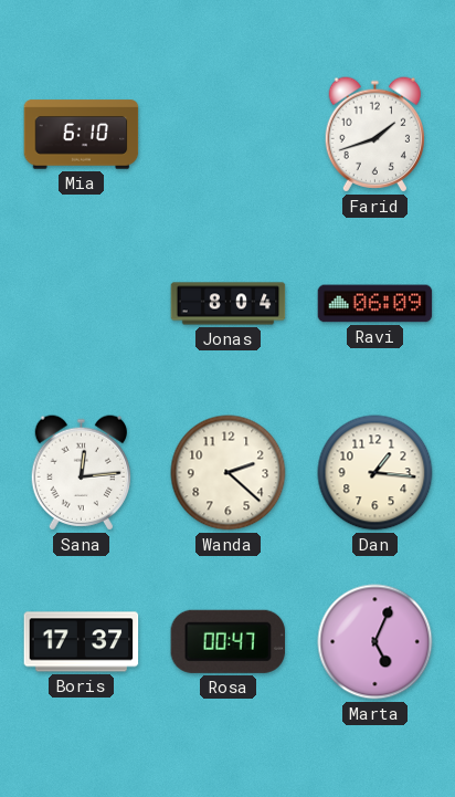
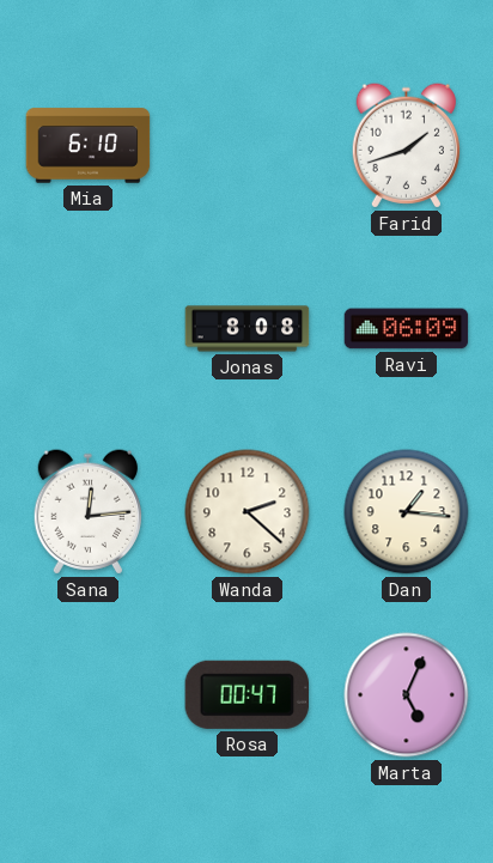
Jonas: 8:04 -> 8:08 (248, 329)
Boris: 17:37 -> none (82, 642)
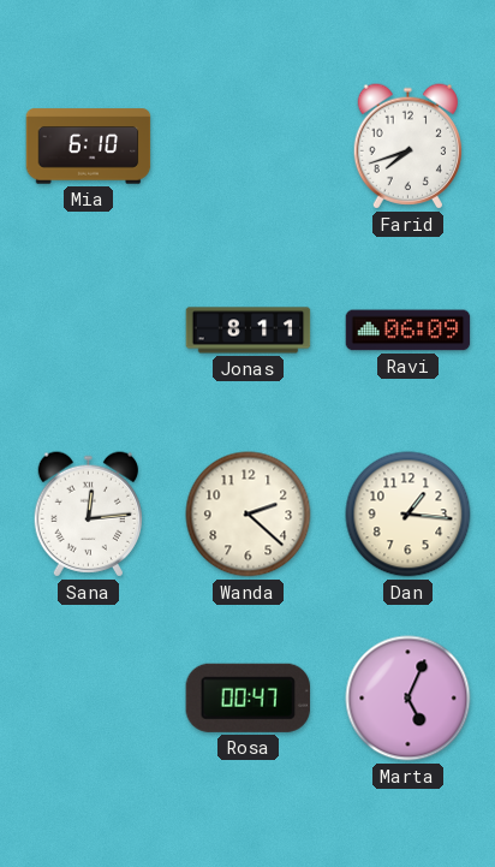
Farid: 1:42 -> 7:42 (407, 147)
Jonas: 8:08 -> 8:11 (249, 331)
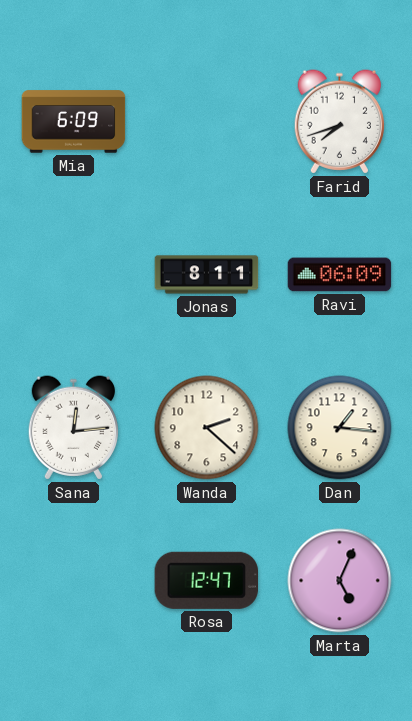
Mia: 6:10 -> 6:09 (74, 122)
Rosa: 00:47 -> 12:47 (206, 580)
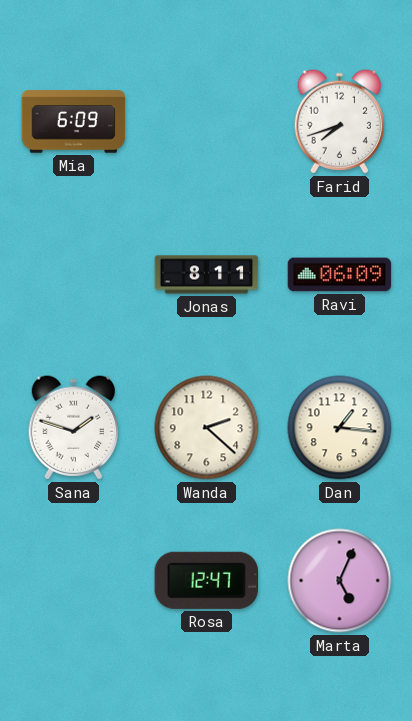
Sana: 12:14 -> 1:48 (73, 428)
